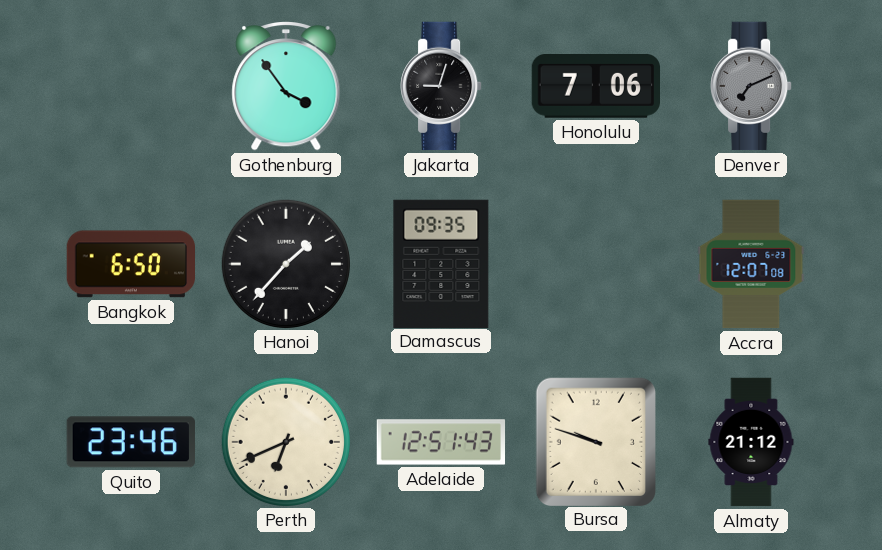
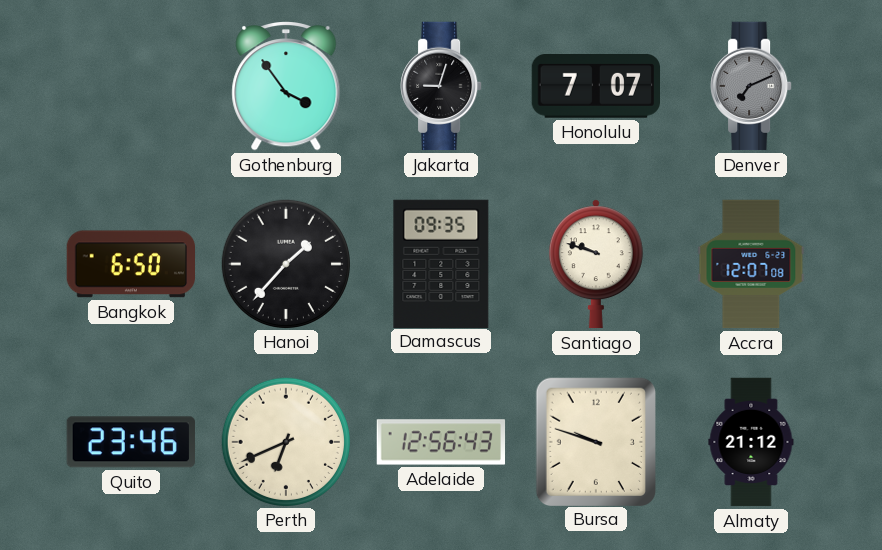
Honolulu: 7:06 -> 7:07 (595, 87)
Santiago: none -> 9:48 (596, 264)
Adelaide: 12:51 -> 12:56 (441, 442)
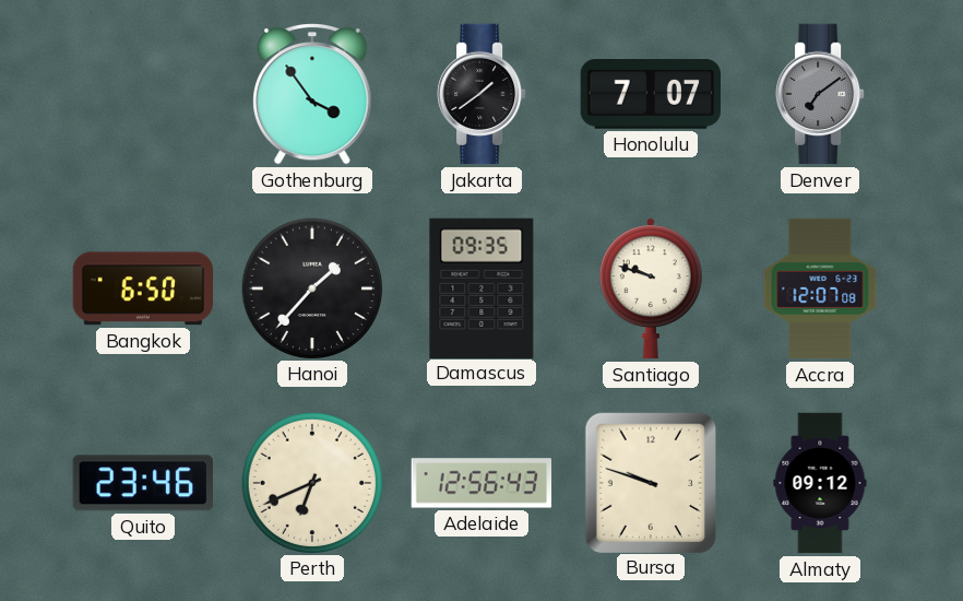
Jakarta: 9:03 -> 1:39 (481, 94)
Denver: 7:11 -> 7:09 (820, 94)
Almaty: 21:12 -> 09:12 (820, 483)
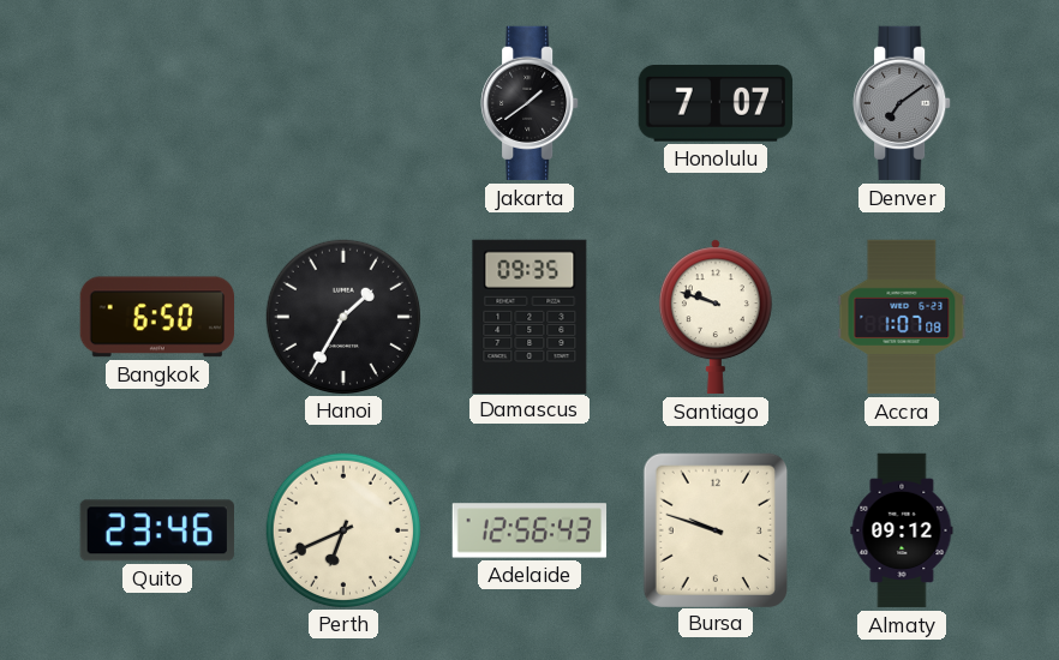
Gothenburg: 3:54 -> none (312, 95)
Hanoi: 1:37 -> 1:35 (342, 316)
Accra: 12:07 -> 1:07 (902, 317)
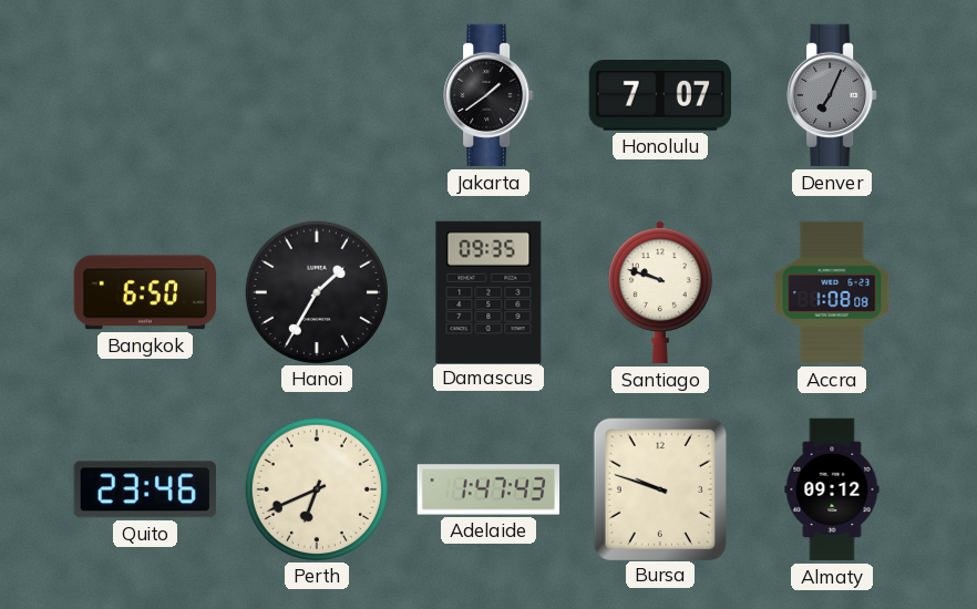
Denver: 7:09 -> 7:04 (832, 95)
Accra: 1:07 -> 1:08 (832, 292)
Adelaide: 12:56 -> 1:47 (488, 489)
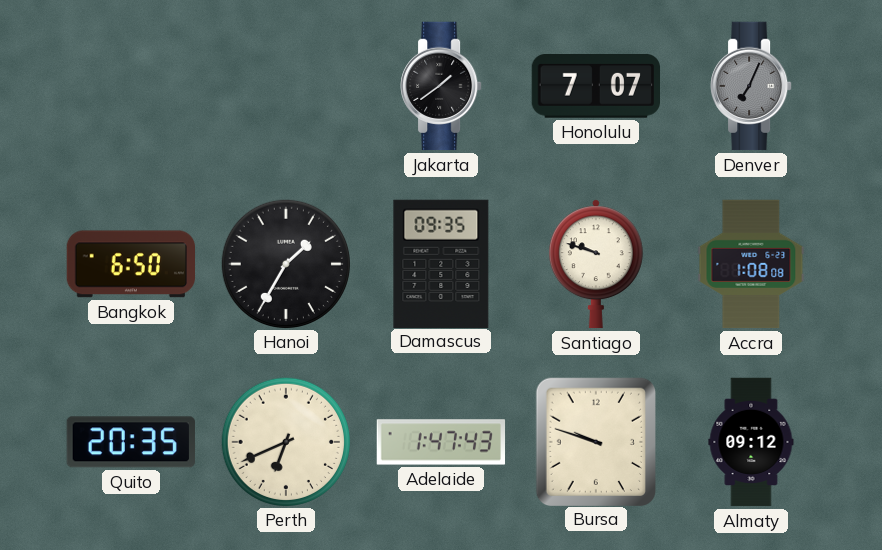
Quito: 23:46 -> 20:35 (131, 442)
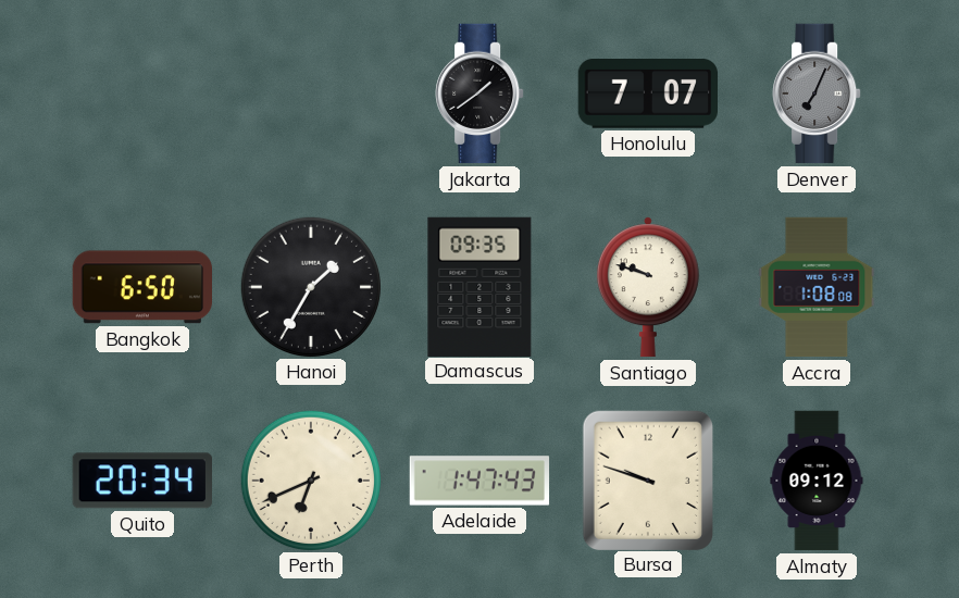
Quito: 20:35 -> 20:34 (142, 481)
